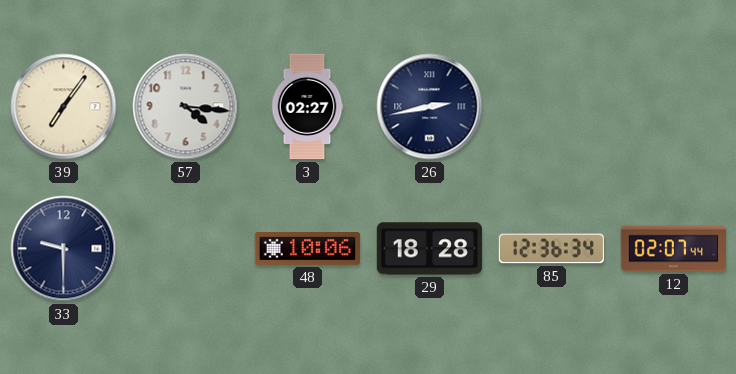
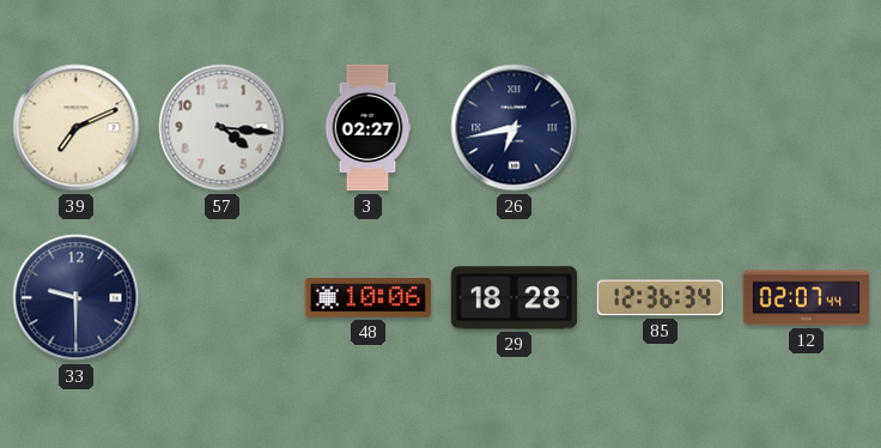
39: 7:06 -> 7:11 (77, 128)
26: 2:43 -> 6:43 (515, 128)
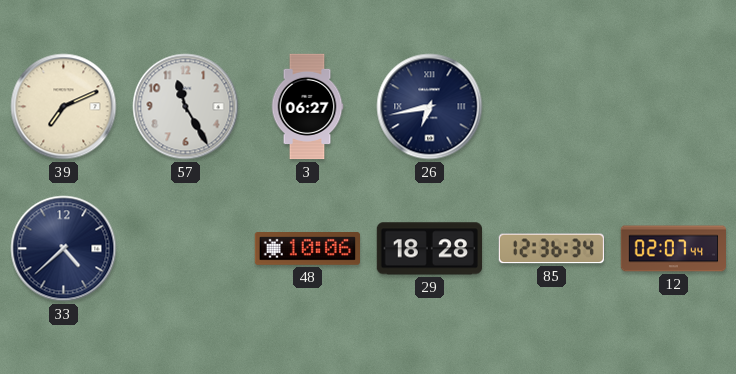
57: 4:16 -> 11:25 (186, 107)
3: 02:27 -> 06:27 (307, 107)
33: 9:30 -> 4:38 (64, 249)
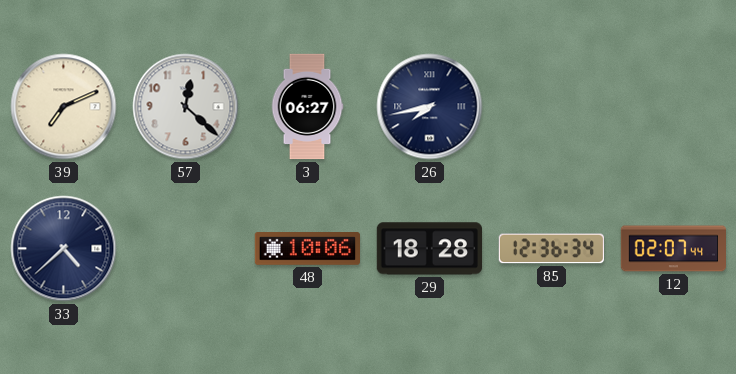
57: 11:25 -> 12:22 (186, 107)
26: 6:43 -> 7:43 (430, 107)
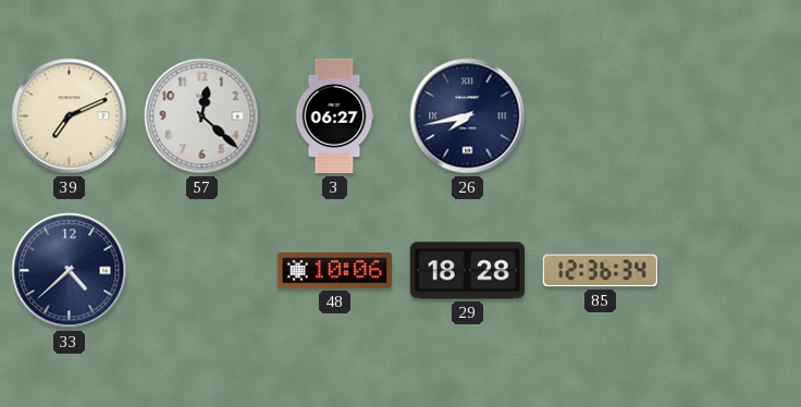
12: 02:07 -> none (673, 249)
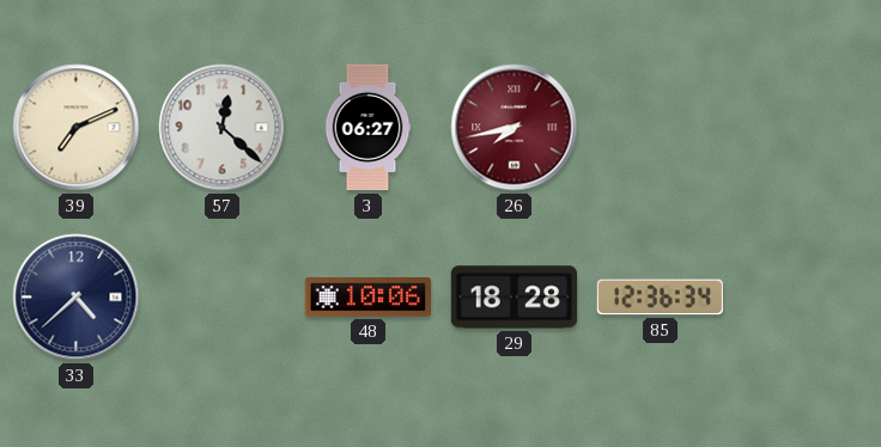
26 dial: navy -> burgundy (515, 128)
